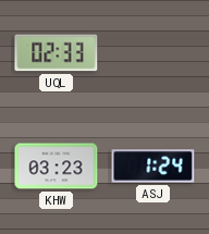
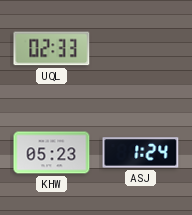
KHW: 03:23 -> 05:23 (52, 153)
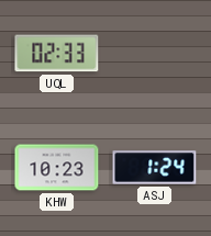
KHW: 05:23 -> 10:23 (57, 168)
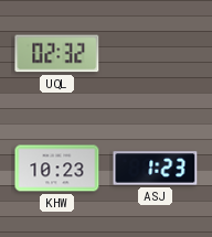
UQL: 02:33 -> 02:32 (57, 54)
ASJ: 1:24 -> 1:23 (156, 169)
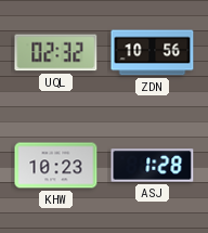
ZDN: none -> 10:56 (153, 53)
ASJ: 1:23 -> 1:28 (153, 166)
